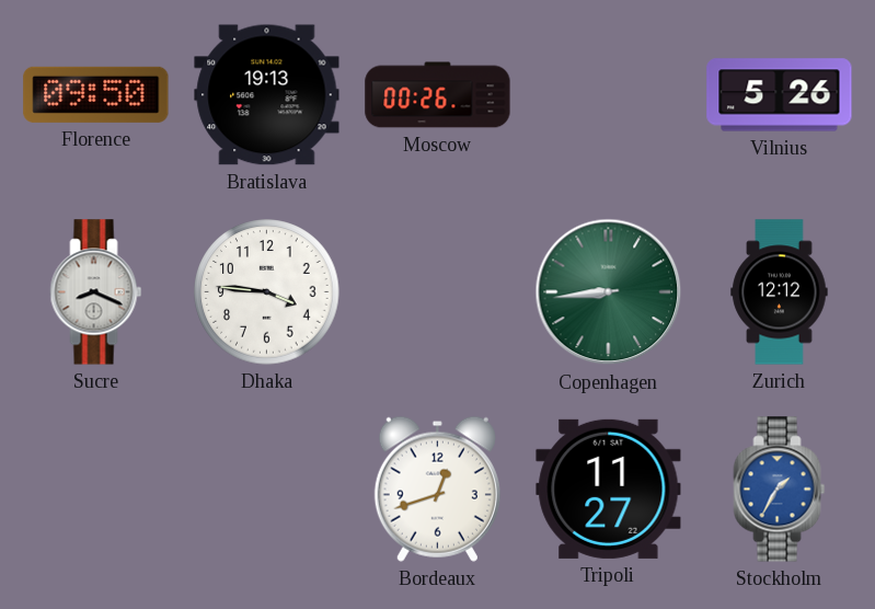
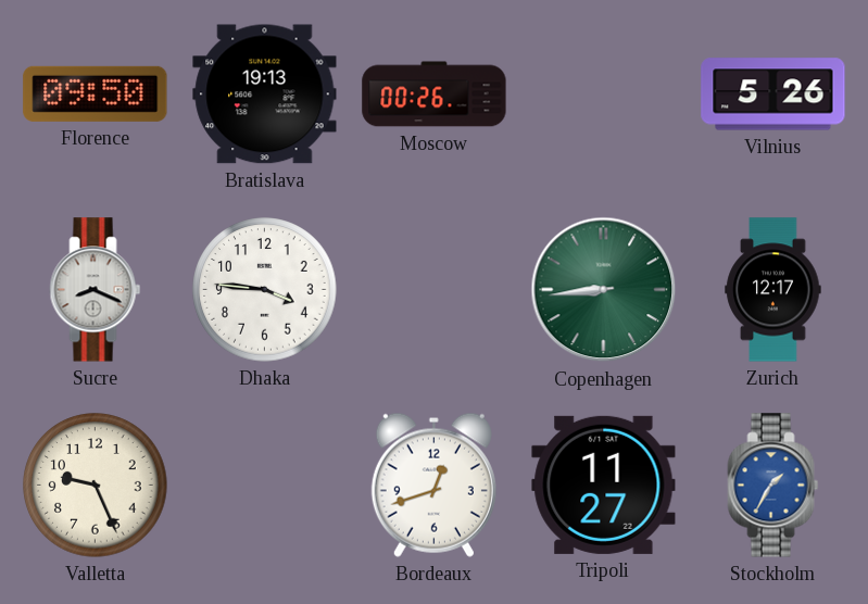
Zurich: 12:12 -> 12:17 (773, 290)
Valletta: none -> 9:26 (96, 486)
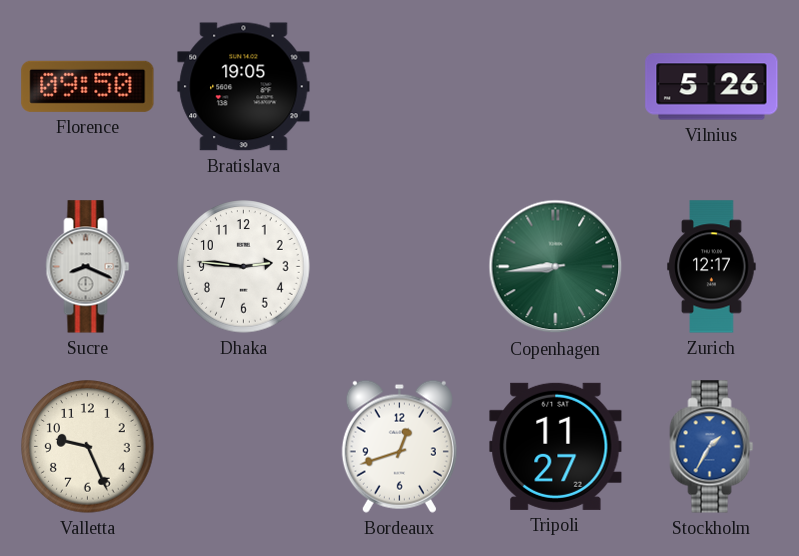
Bratislava: 19:13 -> 19:05 (244, 87)
Moscow: 00:26 -> none (435, 95)
Dhaka: 3:46 -> 2:46 (244, 267)
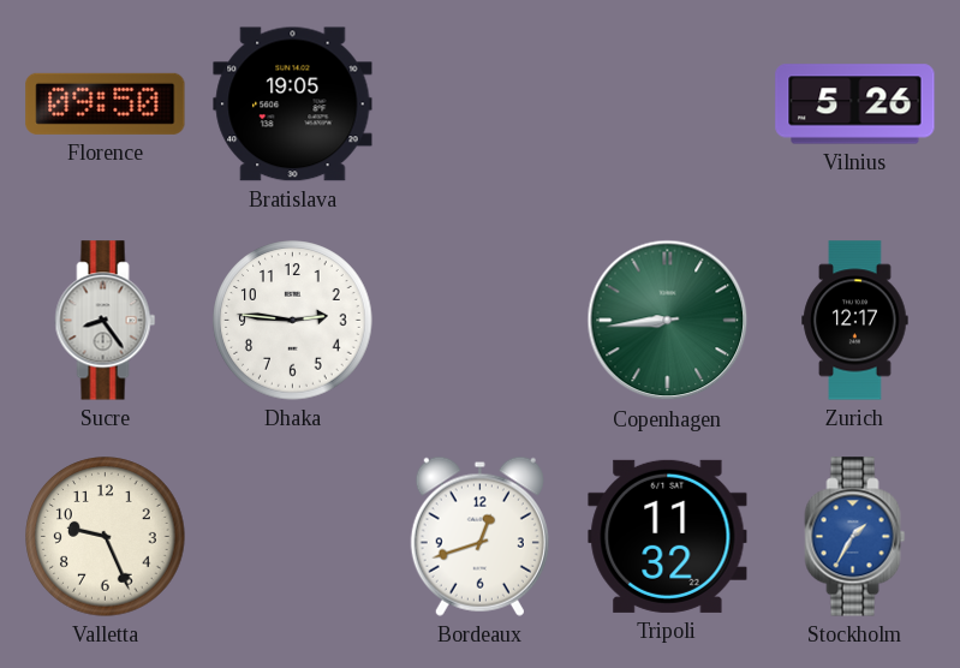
Sucre: 8:19 -> 8:24 (106, 321)
Tripoli: 11:27 -> 11:32 (668, 536)
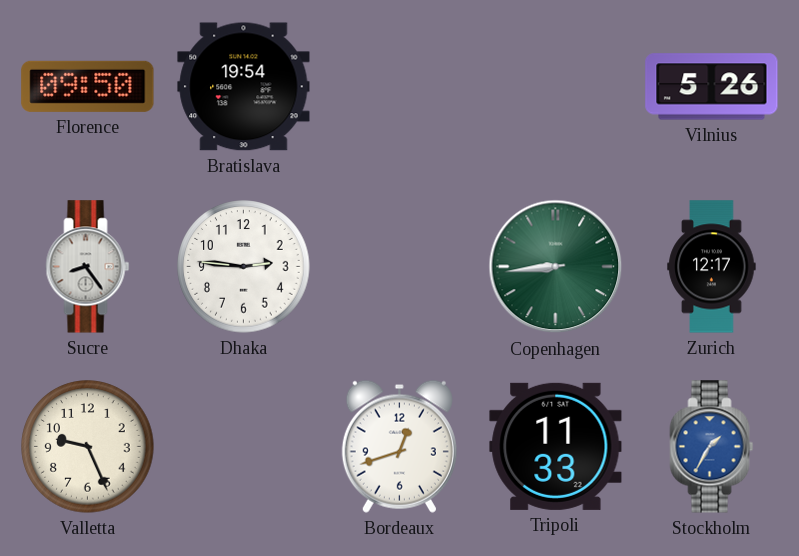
Bratislava: 19:05 -> 19:54 (244, 87)
Tripoli: 11:32 -> 11:33 (556, 446)
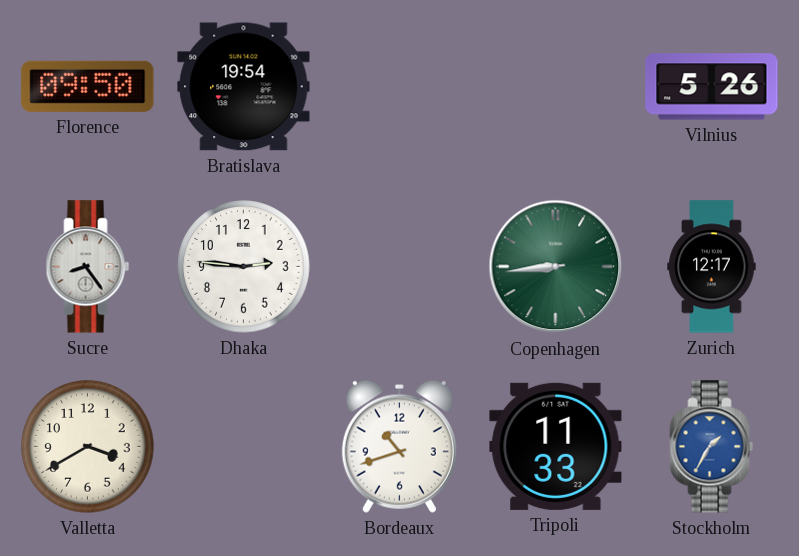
Valletta: 9:26 -> 3:40 (88, 447)
Bordeaux: 12:42 -> 10:42 (399, 446)
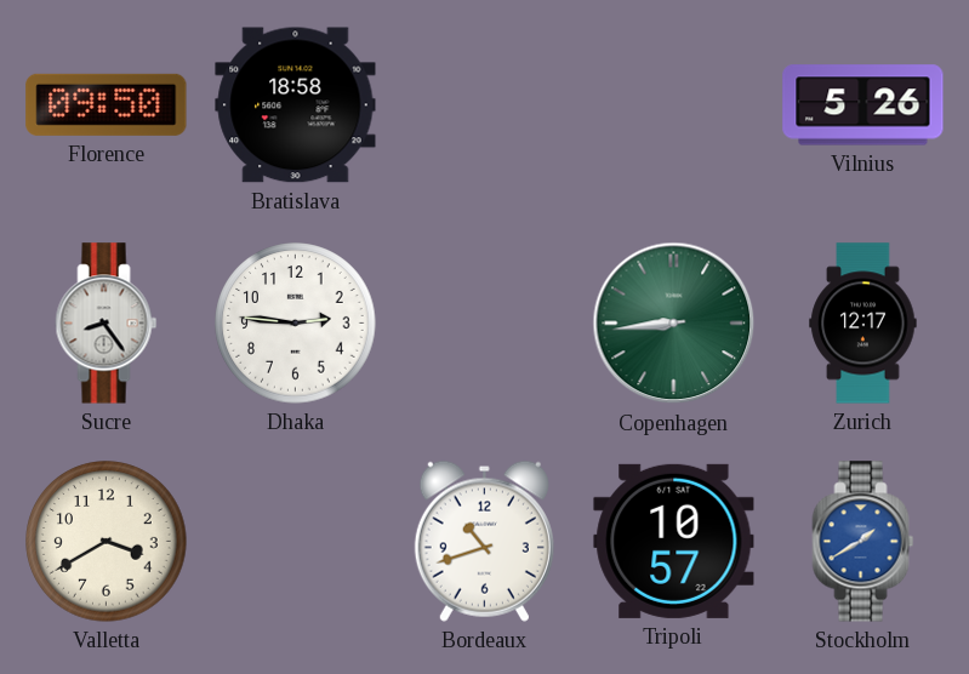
Bratislava: 19:54 -> 18:58 (296, 105)
Tripoli: 11:33 -> 10:57 (674, 541)
Stockholm: 1:35 -> 1:40 (863, 542)
